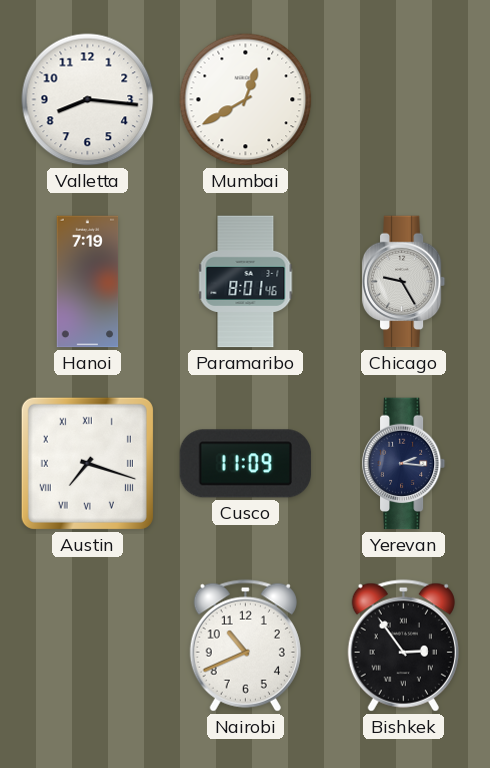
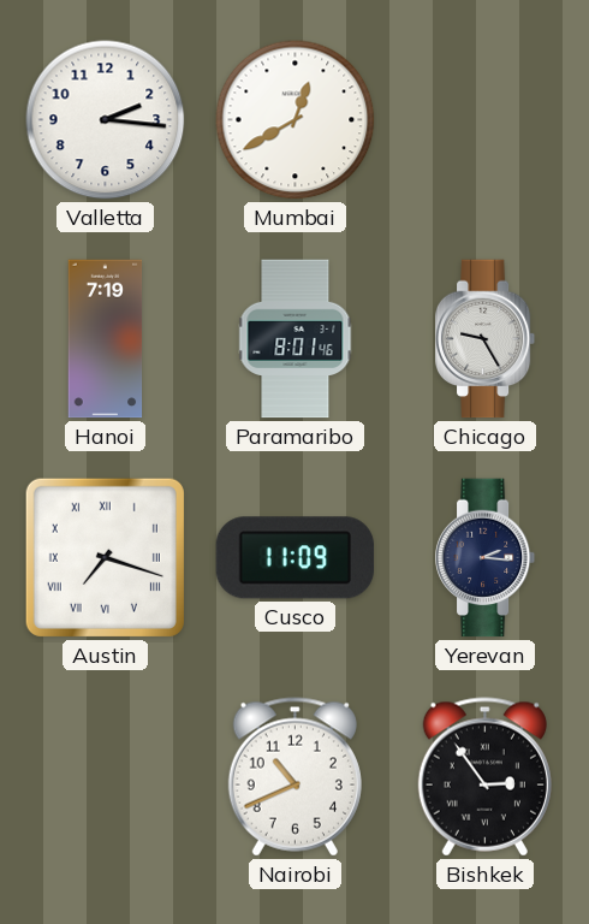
Valletta: 8:16 -> 2:16 (106, 120)
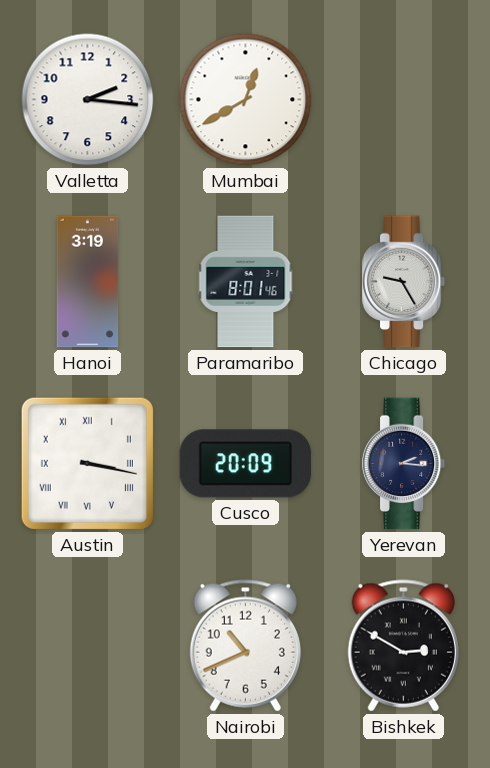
Hanoi: 7:19 -> 3:19 (88, 282)
Austin: 7:18 -> 3:17 (87, 463)
Cusco: 11:09 -> 20:09 (246, 464)
Bishkek: 2:54 -> 2:50 (403, 646)
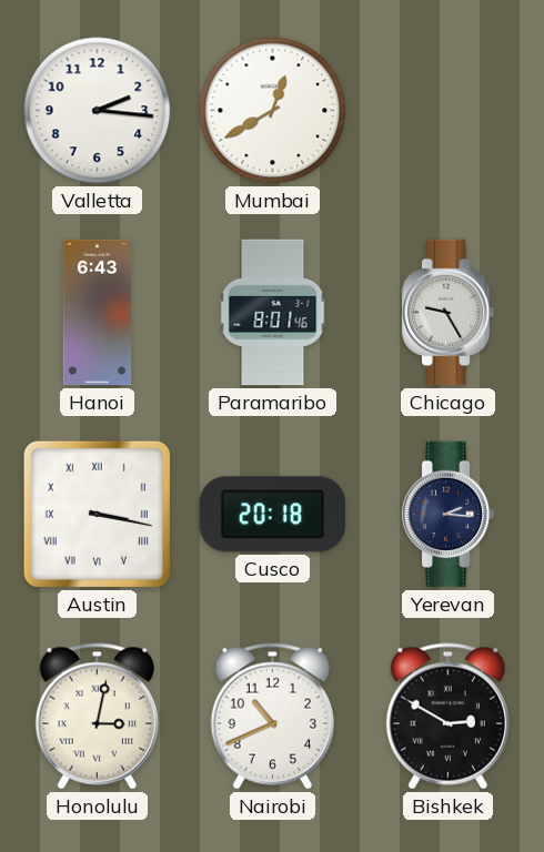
Hanoi: 3:19 -> 6:43 (98, 313)
Cusco: 20:09 -> 20:18 (273, 515)
Honolulu: none -> 3:02 (97, 717)
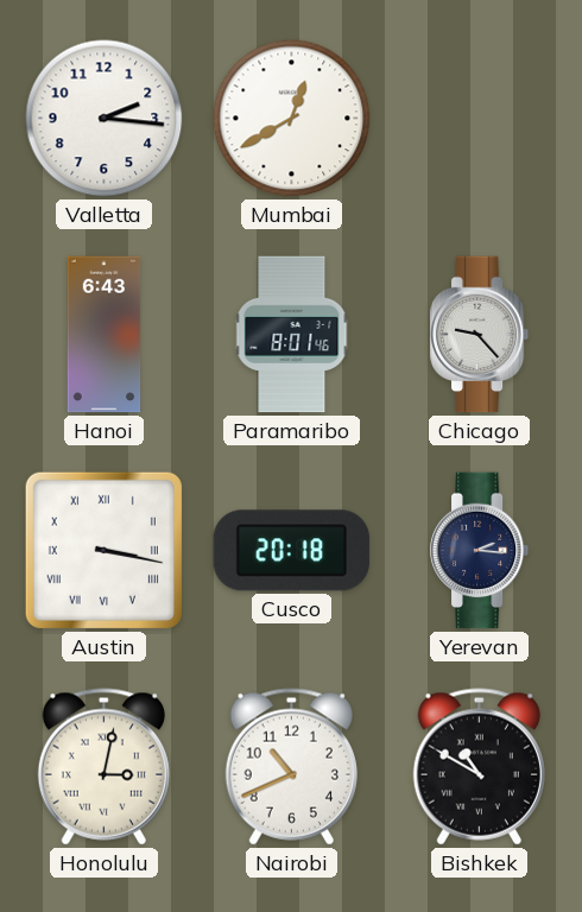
Chicago: 9:25 -> 9:23 (480, 335)
Bishkek: 2:50 -> 10:50 (479, 767)
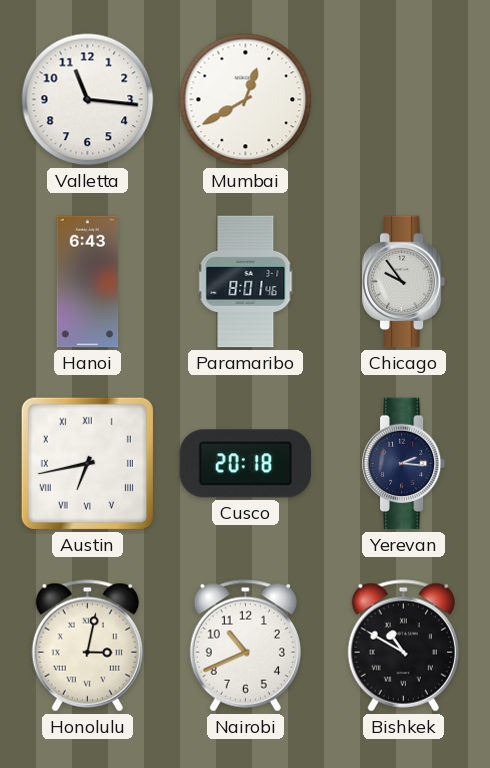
Valletta: 2:16 -> 11:16 (88, 100)
Chicago: 9:23 -> 9:54 (404, 282)
Austin: 3:17 -> 6:43 (87, 463)
